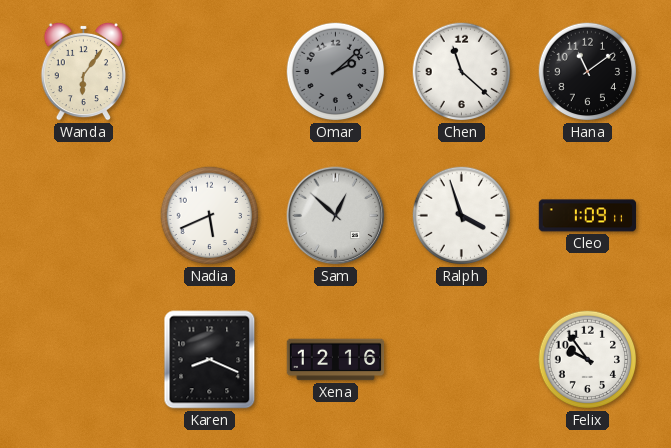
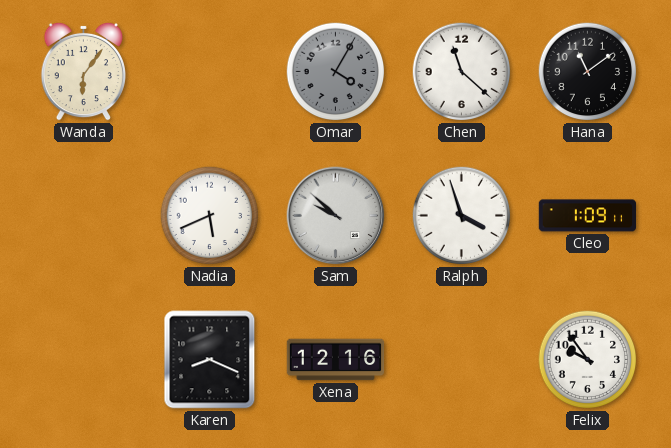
Omar: 2:08 -> 4:05 (336, 72)
Sam: 12:52 -> 9:52 (336, 216)
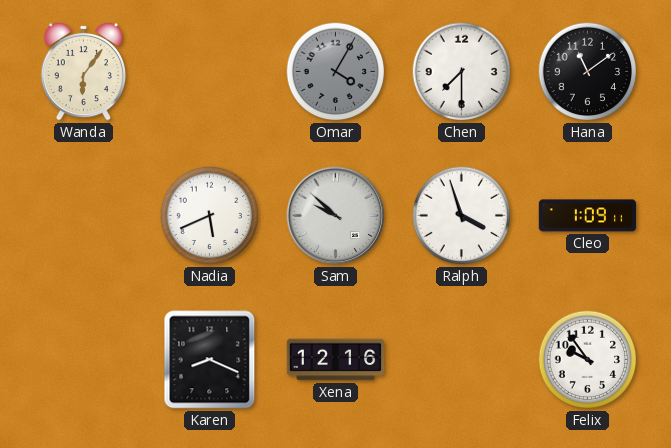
Chen: 11:22 -> 7:30 (462, 72)
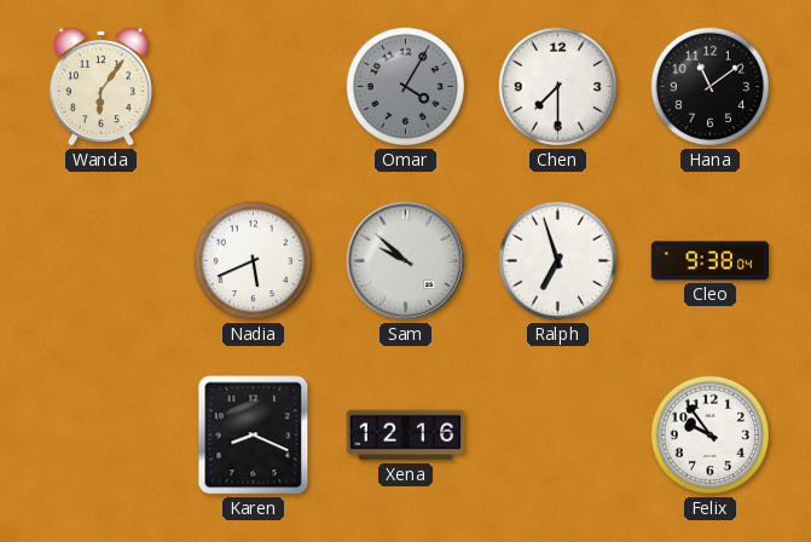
Ralph: 3:57 -> 6:57 (558, 261)
Cleo: 1:09 -> 9:38 (711, 261)
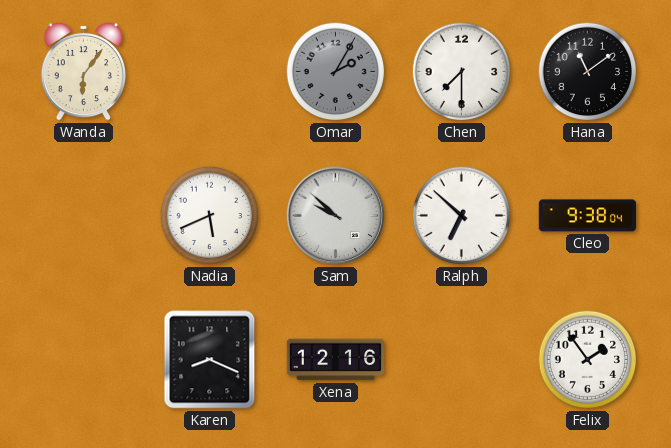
Omar: 4:05 -> 2:05 (336, 72)
Ralph: 6:57 -> 6:52 (462, 216)
Felix: 9:54 -> 1:54 (588, 360)
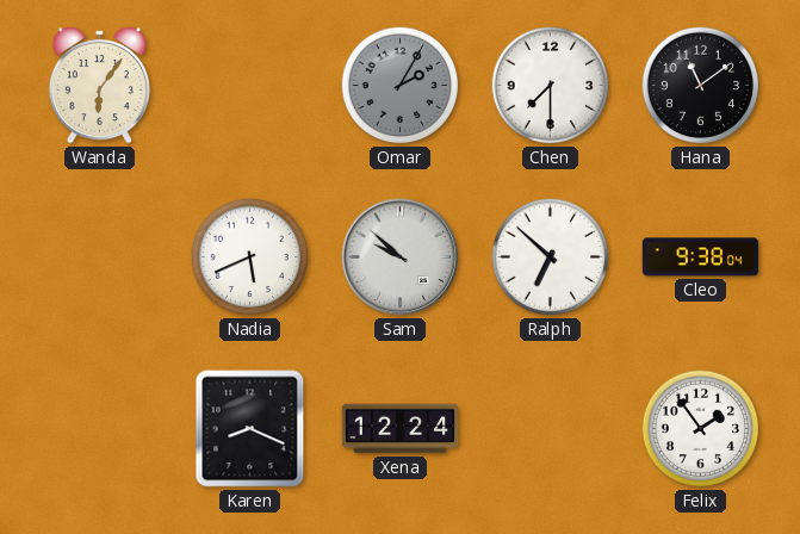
Xena: 12:16 -> 12:24 (401, 429)
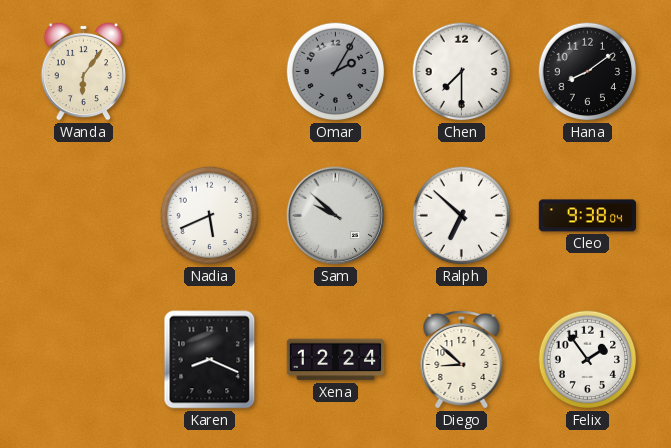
Hana: 11:09 -> 8:09 (588, 72)
Diego: none -> 8:52 (462, 360)
